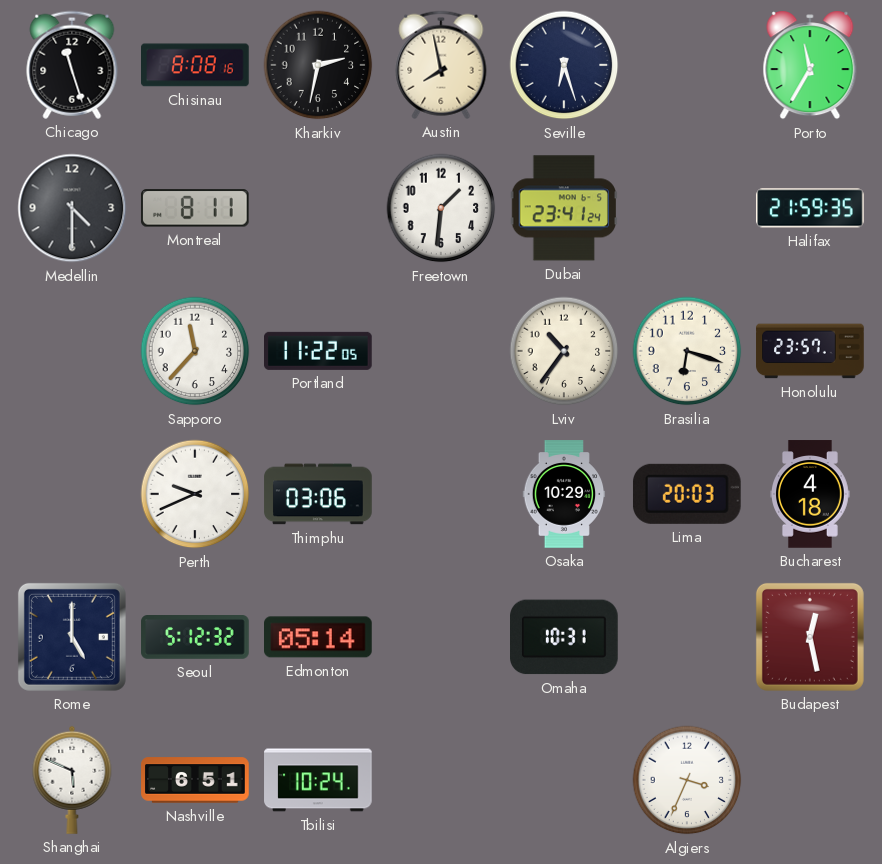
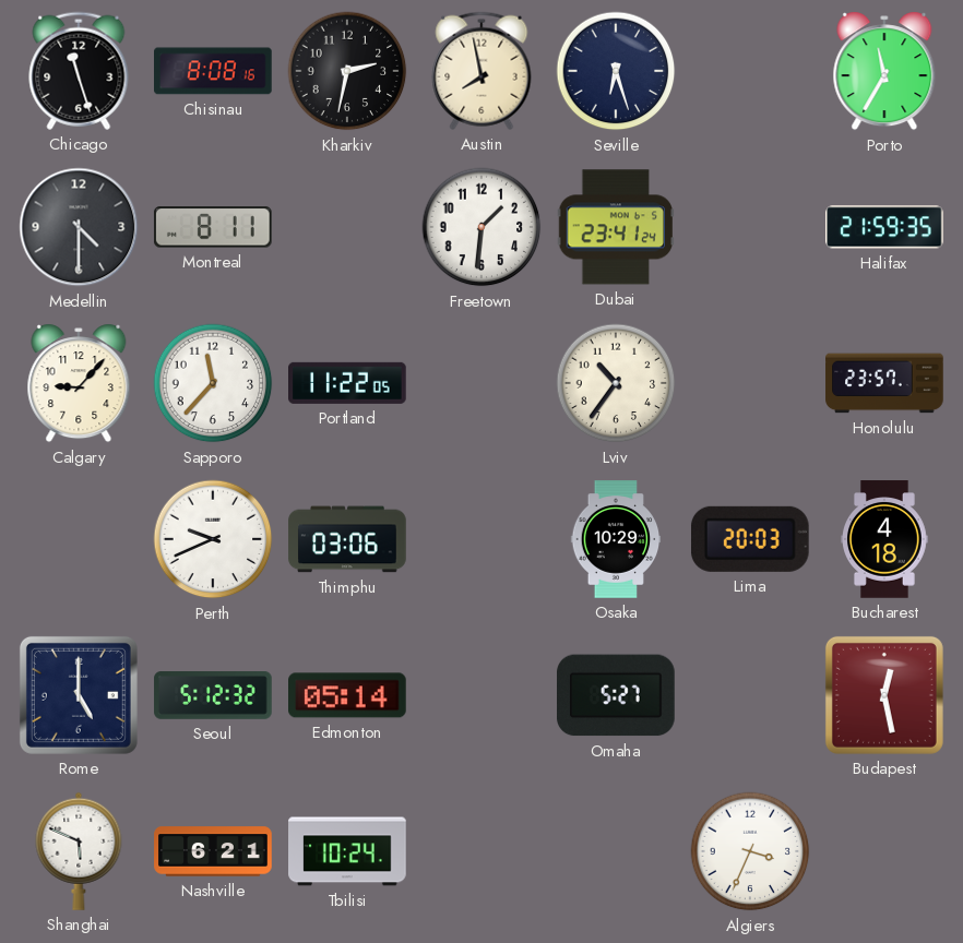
Calgary: none -> 9:07 (79, 383)
Brasilia: 6:18 -> none (687, 351)
Omaha: 10:31 -> 5:27 (617, 695)
Nashville: 6:51 -> 6:21 (213, 851)
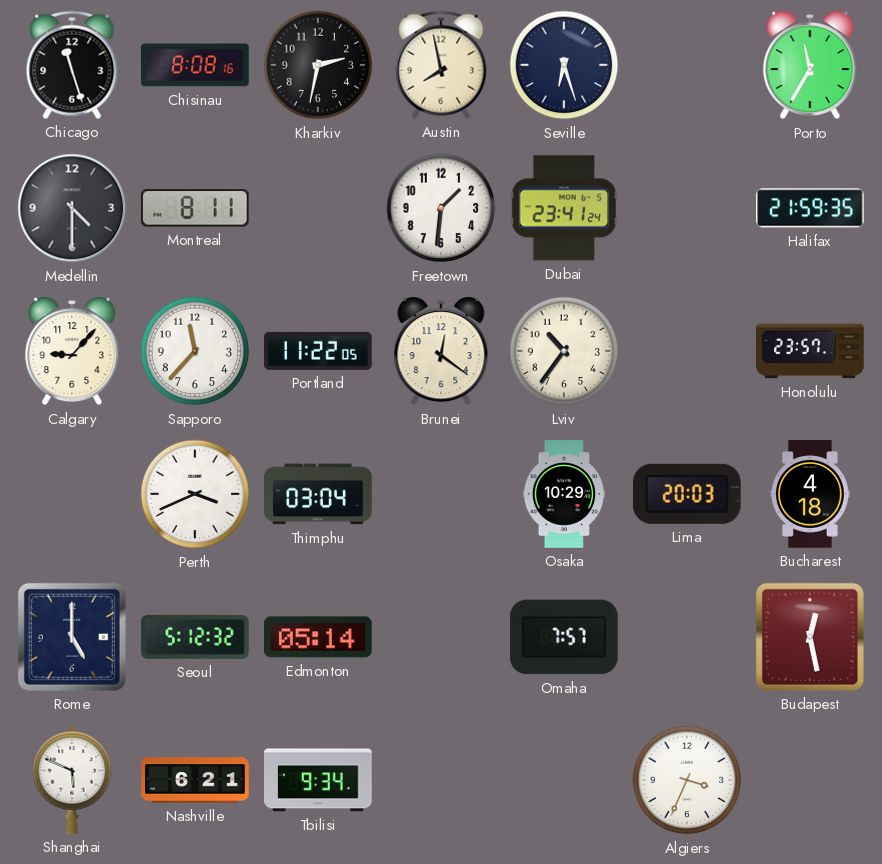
Brunei: none -> 12:21 (441, 351)
Perth: 9:41 -> 3:41 (195, 494)
Thimphu: 03:06 -> 03:04 (318, 494)
Omaha: 5:27 -> 7:57 (565, 637)
Tbilisi: 10:24 -> 9:34 (318, 780)
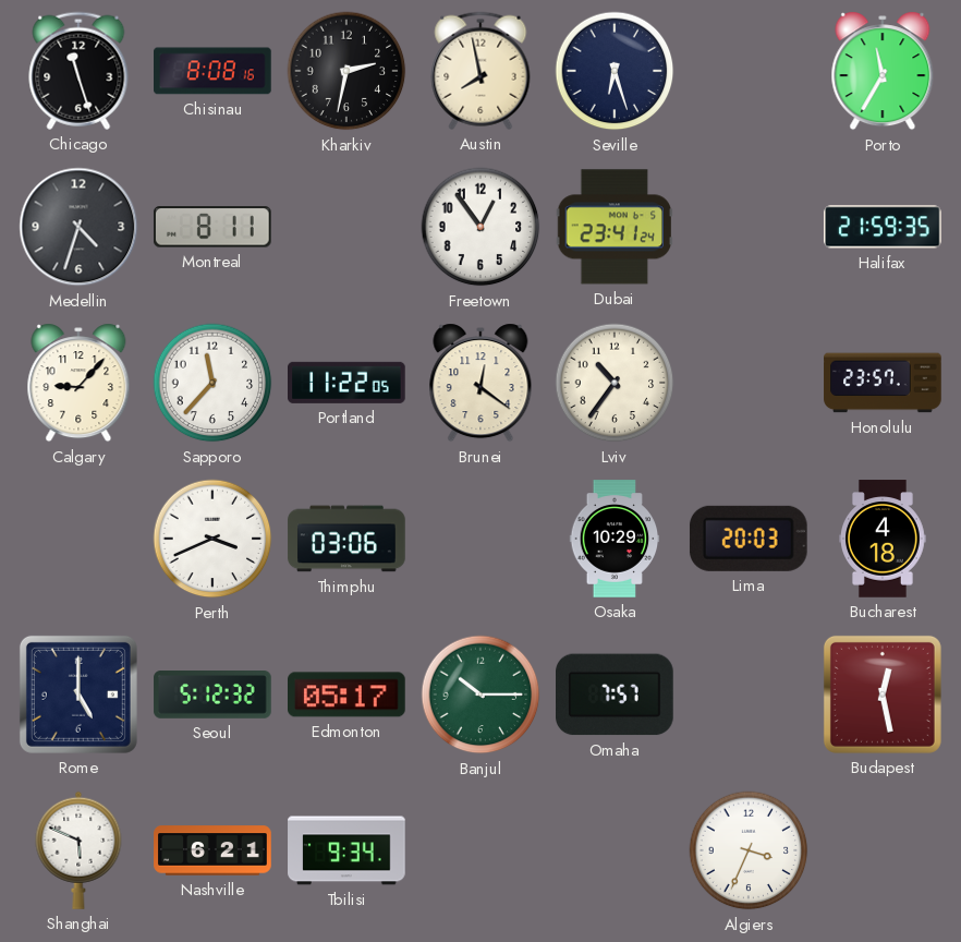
Medellin: 4:30 -> 4:33 (78, 227)
Freetown: 1:31 -> 12:54 (480, 227)
Thimphu: 03:04 -> 03:06 (346, 539)
Edmonton: 05:14 -> 05:17 (348, 695)
Banjul: none -> 10:15 (480, 695)
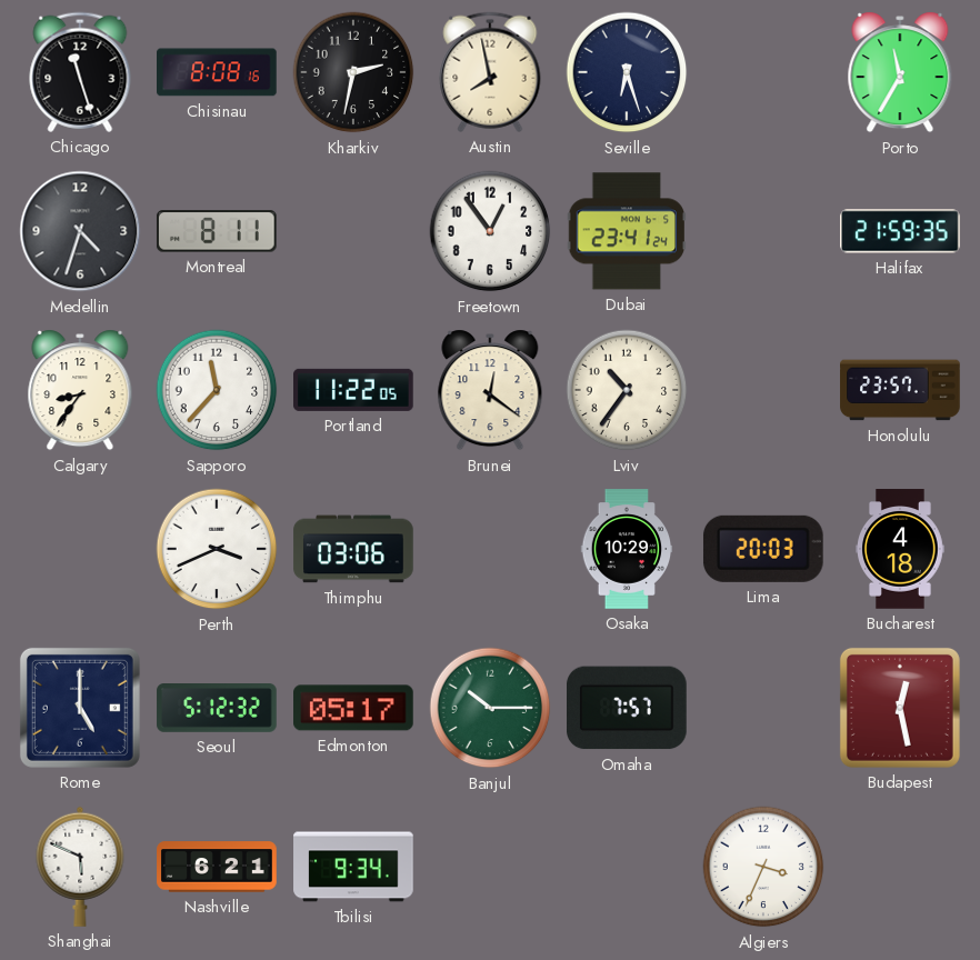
Calgary: 9:07 -> 8:36 (80, 390)
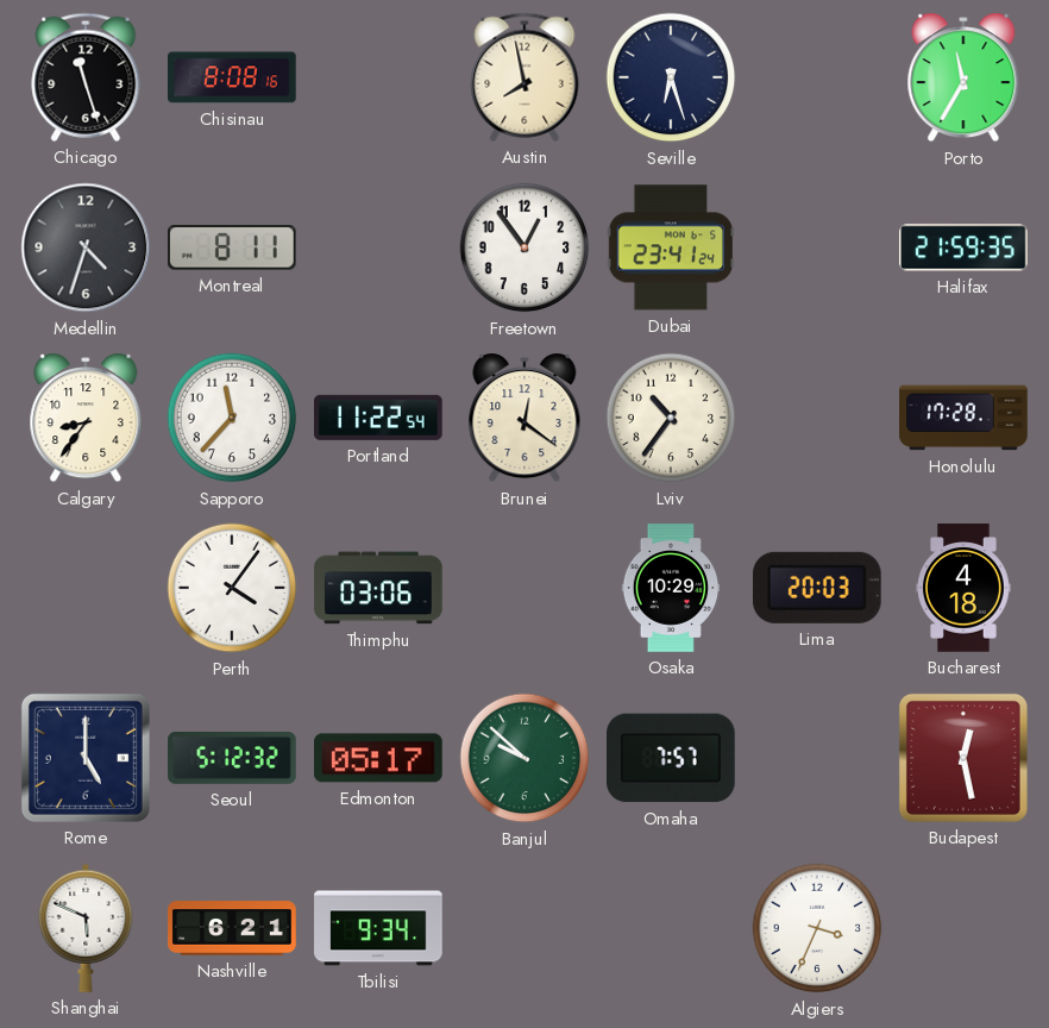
Kharkiv: 2:32 -> none (353, 72)
Portland: 11:22:05 -> 11:22:54 (379, 418)
Honolulu: 23:57 -> 17:28 (963, 418)
Perth: 3:41 -> 4:06 (232, 588)
Banjul: 10:15 -> 9:52 (524, 758)
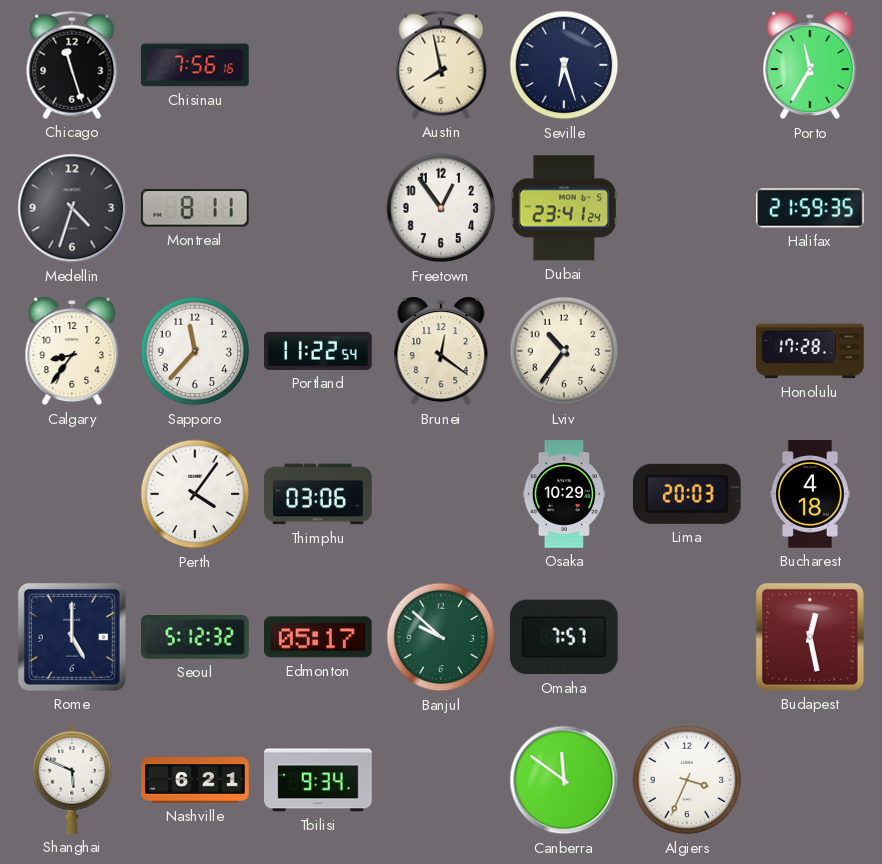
Chisinau: 8:08 -> 7:56 (196, 65)
Canberra: none -> 11:51 (564, 780)
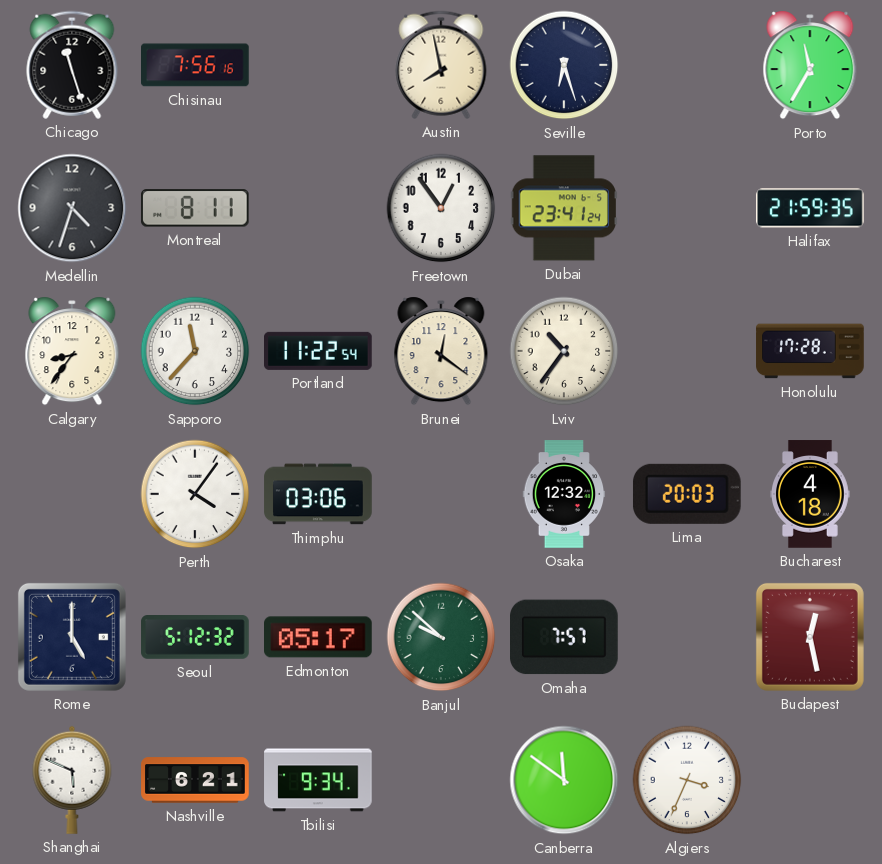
Osaka: 10:29 -> 12:32 (564, 494)
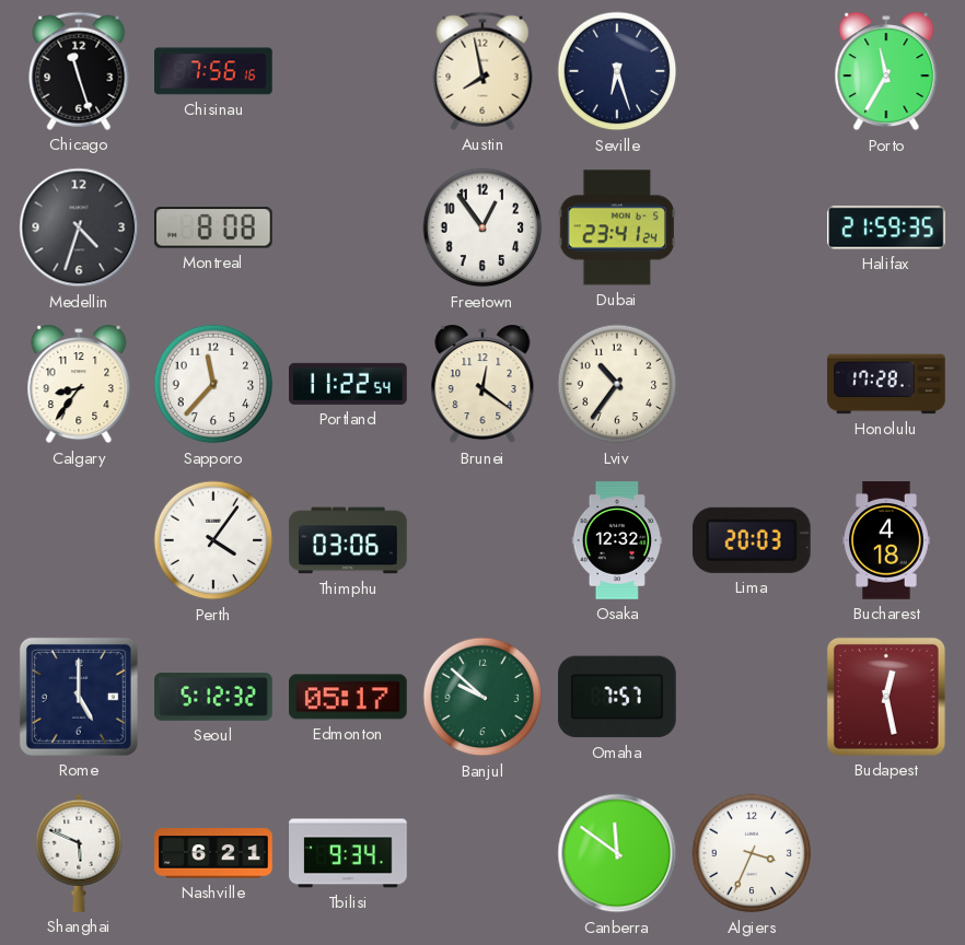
Montreal: 8:11 -> 8:08 (213, 227)
